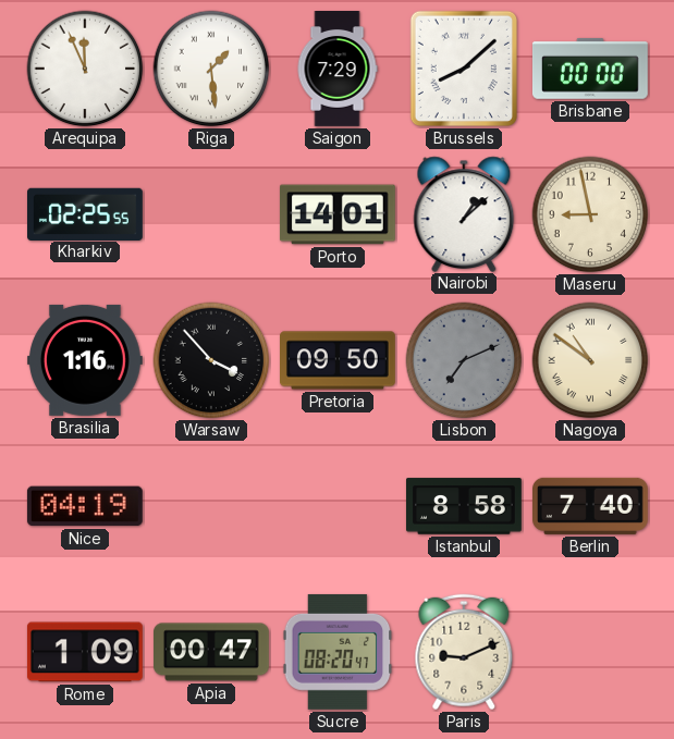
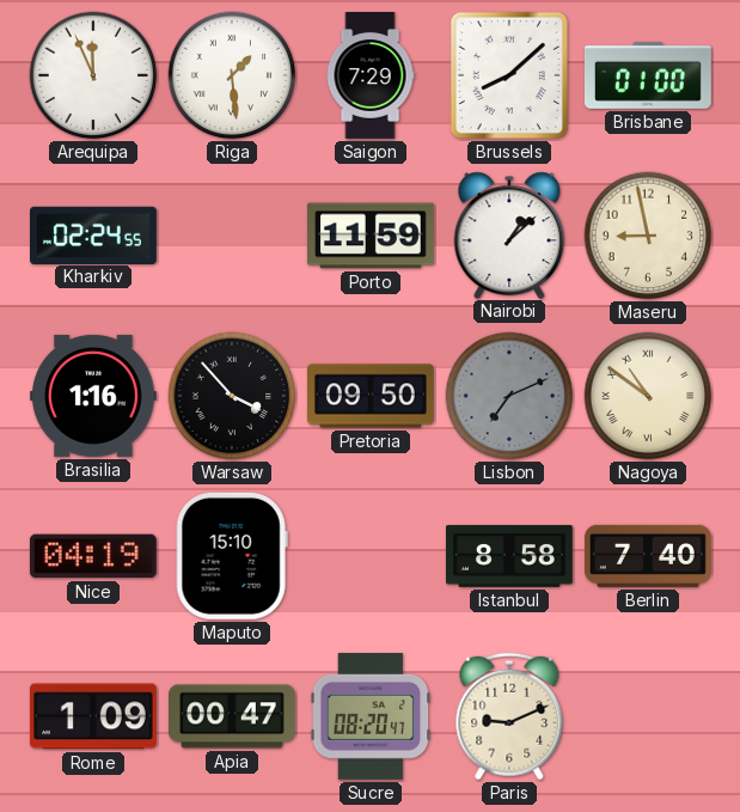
Brisbane: 00:00 -> 01:00 (648, 75)
Kharkiv: 02:25 -> 02:24 (94, 234)
Porto: 14:01 -> 11:59 (371, 236)
Maputo: none -> 15:10 (232, 556)
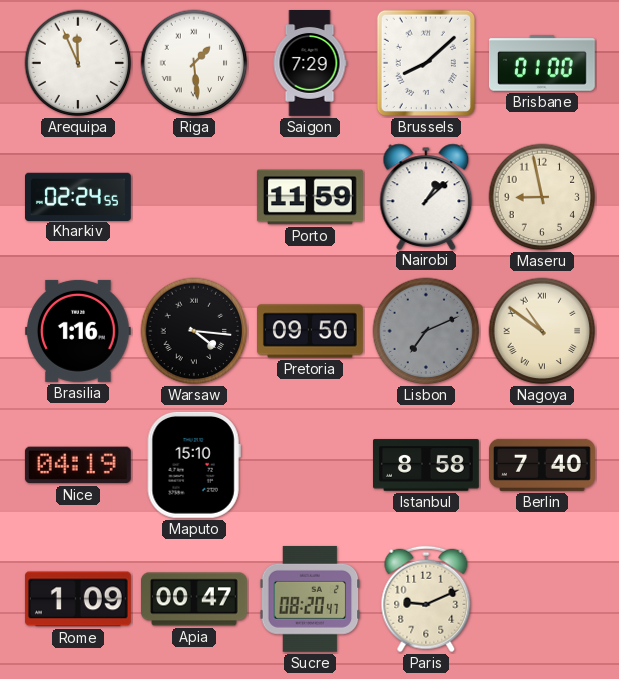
Warsaw: 3:53 -> 4:16 (194, 331)
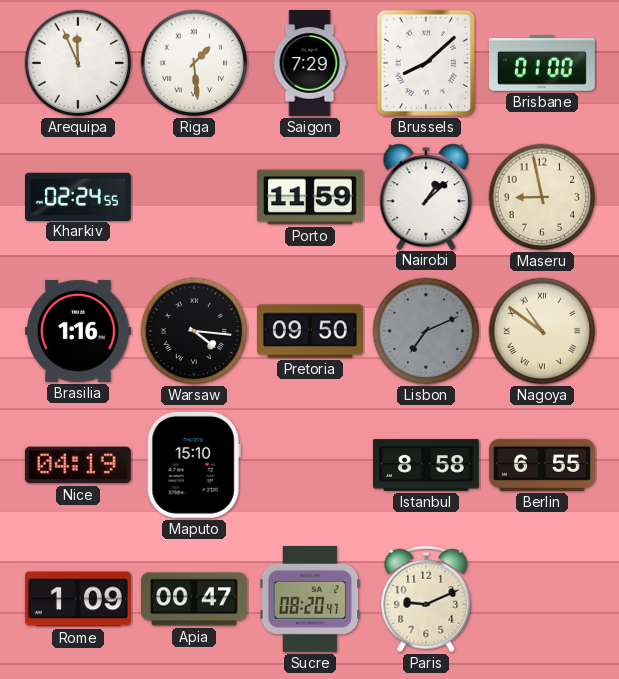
Berlin: 7:40 -> 6:55 (543, 465)
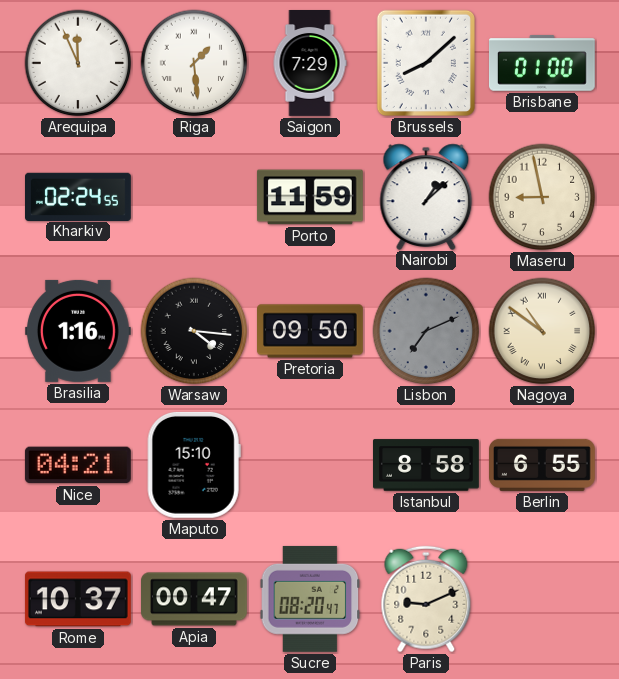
Nice: 04:19 -> 04:21 (78, 465)
Rome: 1:09 -> 10:37 (78, 599)
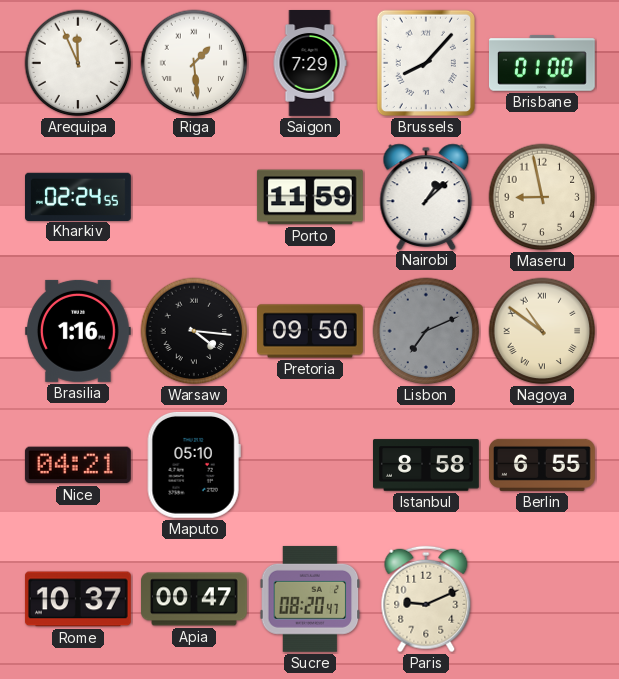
Brussels: 8:08 -> 8:07 (426, 63)
Maputo: 15:10 -> 05:10 (194, 465)
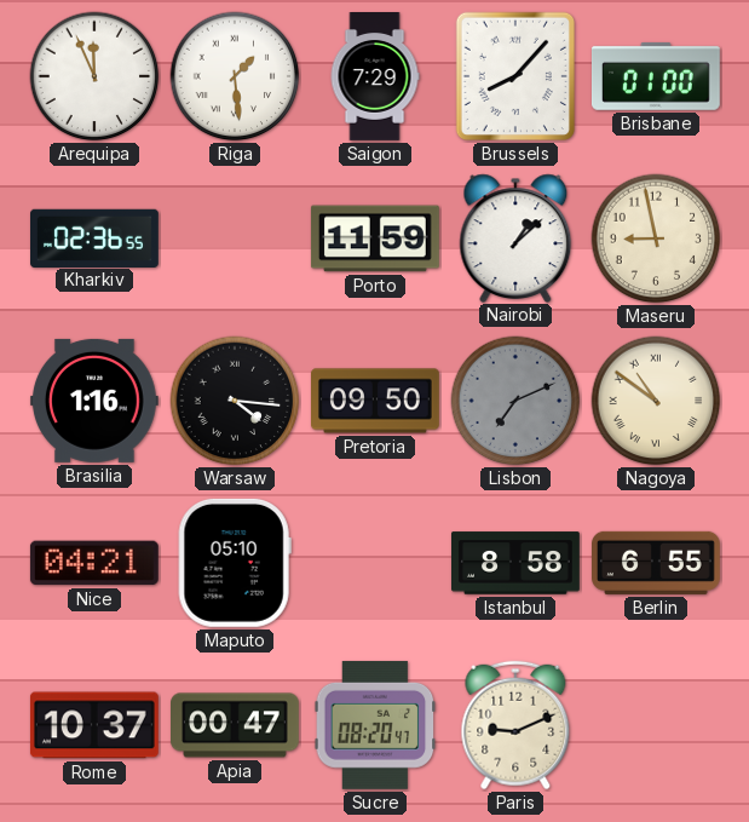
Kharkiv: 02:24 -> 02:36 (96, 237)
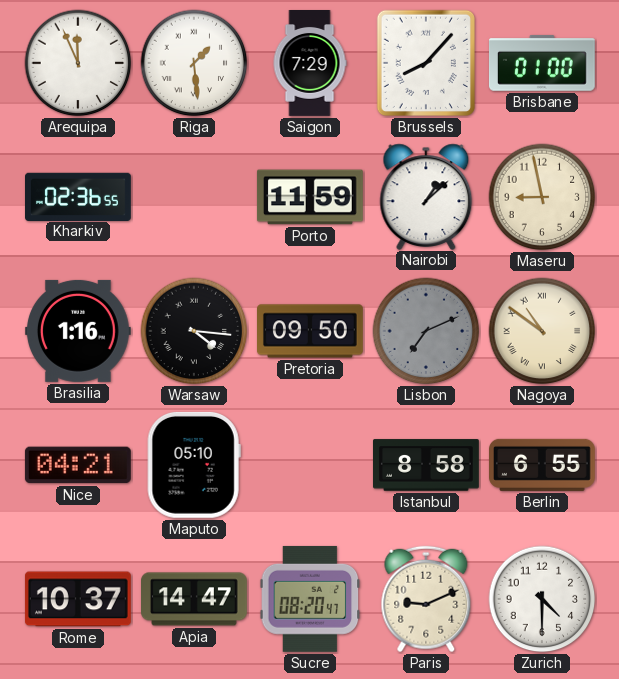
Apia: 00:47 -> 14:47 (195, 599)
Zurich: none -> 4:30 (542, 599)
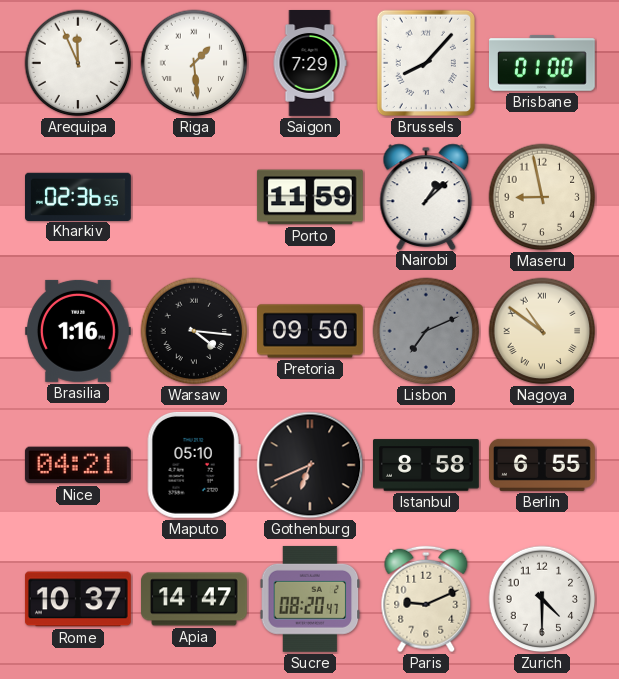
Gothenburg: none -> 6:41 (310, 465)
